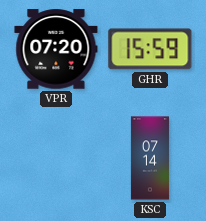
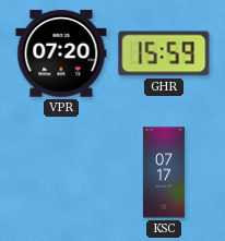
KSC: 07:14 -> 07:17 (164, 172)
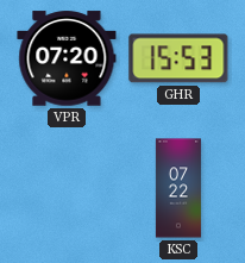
GHR: 15:59 -> 15:53 (178, 58)
KSC: 07:17 -> 07:22 (178, 188)
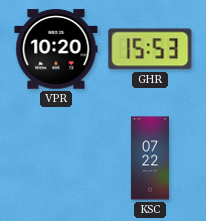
VPR: 07:20 -> 10:20 (56, 49)
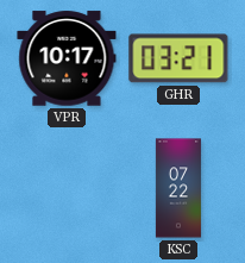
VPR: 10:20 -> 10:17 (67, 58)
GHR: 15:53 -> 03:21 (178, 58)
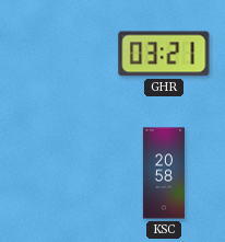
VPR: 10:17 -> none (67, 58)
KSC: 07:22 -> 20:58 (164, 173)
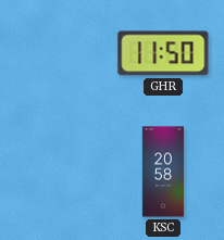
GHR: 03:21 -> 11:50 (163, 53)
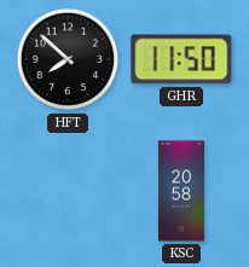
HFT: none -> 7:52 (68, 59)
